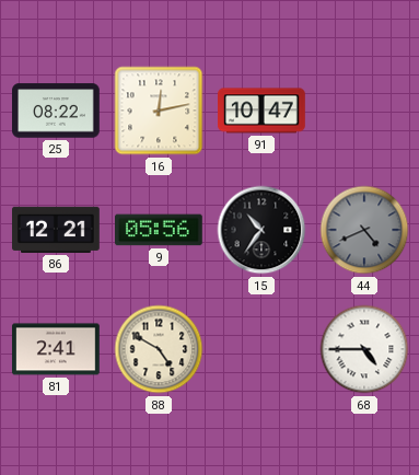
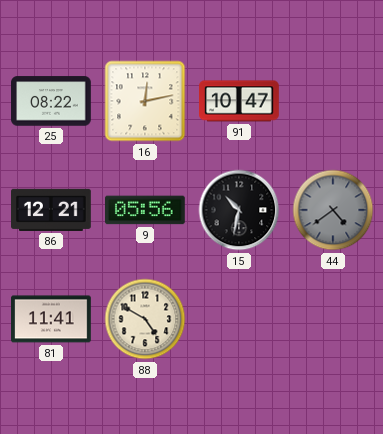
15: 10:36 -> 10:32 (239, 210)
44: 4:41 -> 4:39 (333, 210)
81: 2:41 -> 11:41 (52, 319)
68: 4:45 -> none (364, 349)
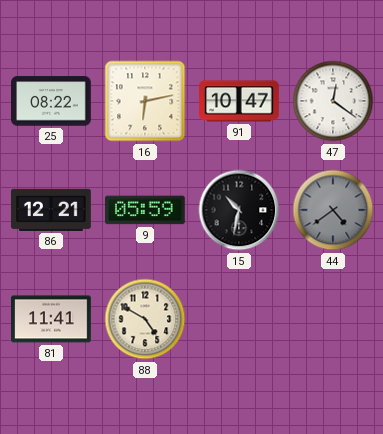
16: 12:13 -> 6:13 (145, 101)
47: none -> 12:21 (333, 101)
9: 05:56 -> 05:59 (146, 210)
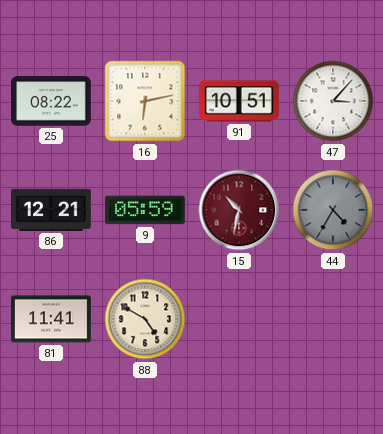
91: 10:47 -> 10:51 (240, 101)
47: 12:21 -> 3:07 (333, 101)
15 dial: black -> burgundy (239, 210)
44: 4:39 -> 4:35 (333, 210)
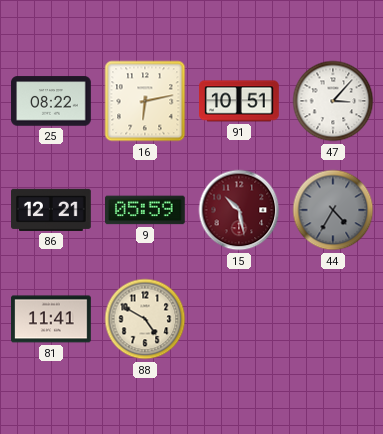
15: 10:32 -> 10:28 (239, 210)
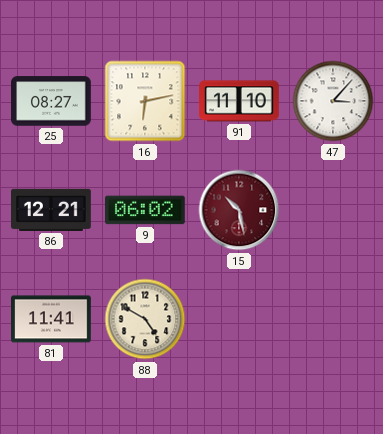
25: 08:22 -> 08:27 (51, 101)
91: 10:51 -> 11:10 (240, 101)
9: 05:59 -> 06:02 (146, 210)
44: 4:35 -> none (333, 210)
